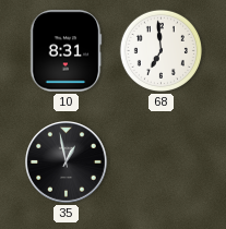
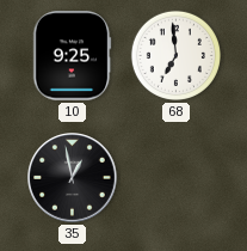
10: 8:31 -> 9:25 (72, 56)
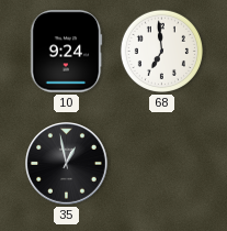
10: 9:25 -> 9:24 (66, 52)
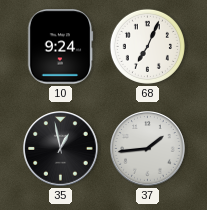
68: 6:59 -> 7:04 (147, 46)
37: none -> 1:44 (148, 149)
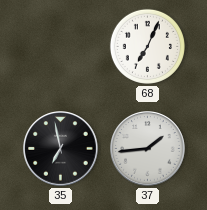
10: 9:24 -> none (60, 47)
35: 12:58 -> 6:58 (61, 149)
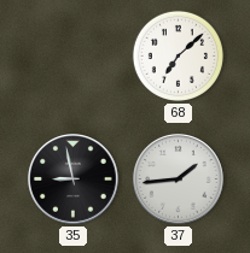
68: 7:04 -> 7:08 (178, 55)
35: 6:58 -> 8:58 (74, 180)
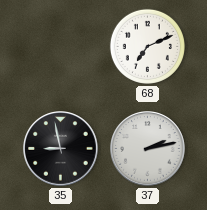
68: 7:08 -> 7:11 (147, 46)
37: 1:44 -> 2:13 (148, 149)
